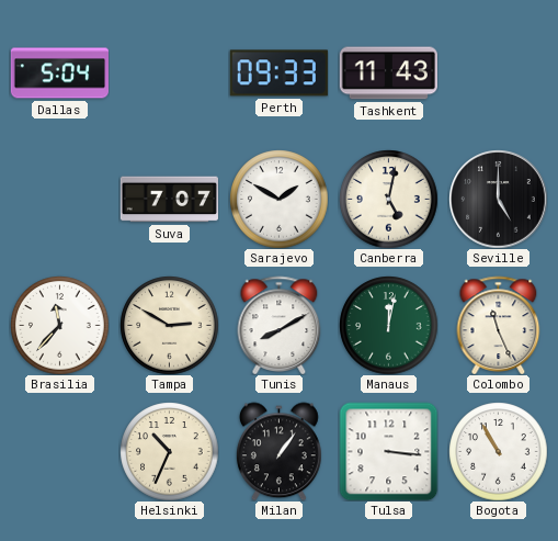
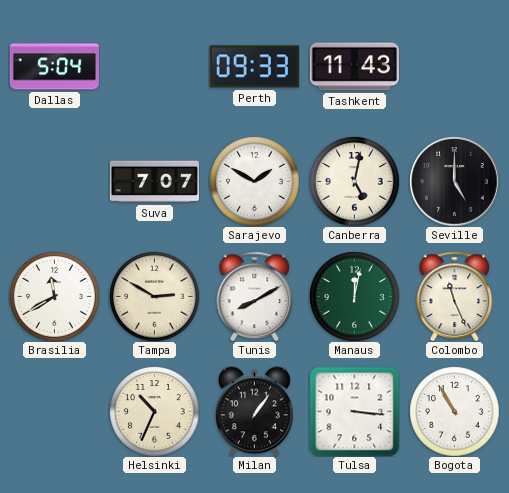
Brasilia: 11:37 -> 11:40 (54, 296)
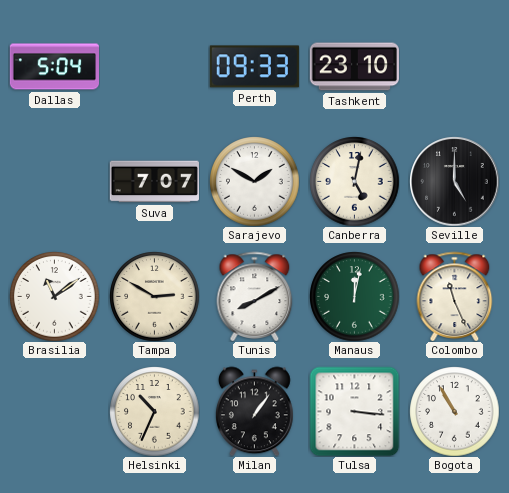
Tashkent: 11:43 -> 23:10 (354, 67)
Brasilia: 11:40 -> 11:09 (54, 296)
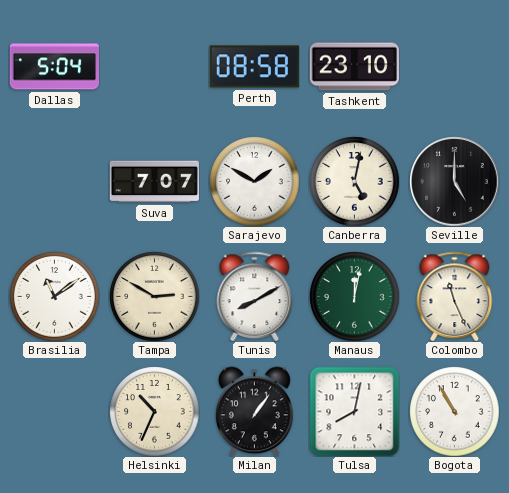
Perth: 09:33 -> 08:58 (254, 67)
Tulsa: 3:16 -> 8:02 (354, 411)
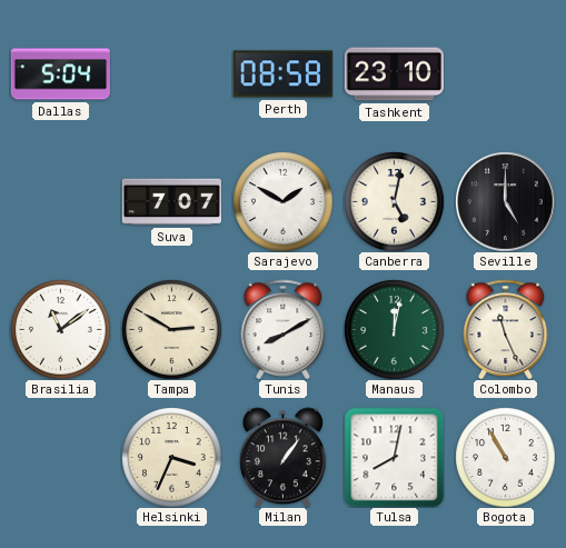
Helsinki: 10:34 -> 3:34 (171, 457)
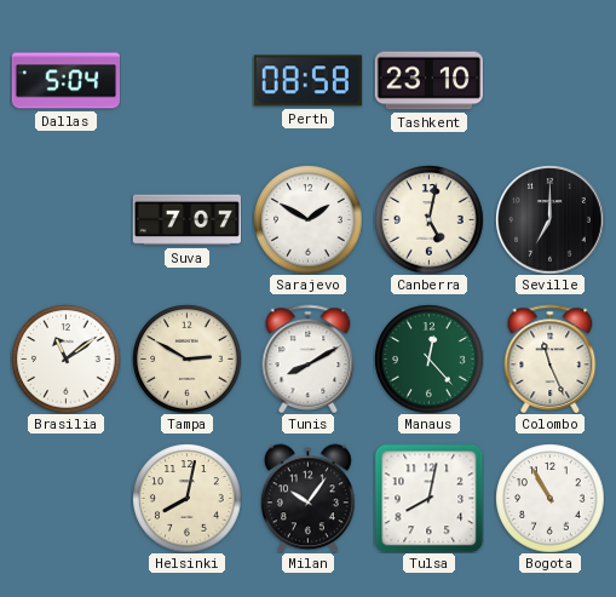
Seville: 5:00 -> 7:00 (549, 219)
Manaus: 12:02 -> 12:23 (428, 358)
Helsinki: 3:34 -> 8:02 (186, 498)
Milan: 1:06 -> 10:06 (307, 498)
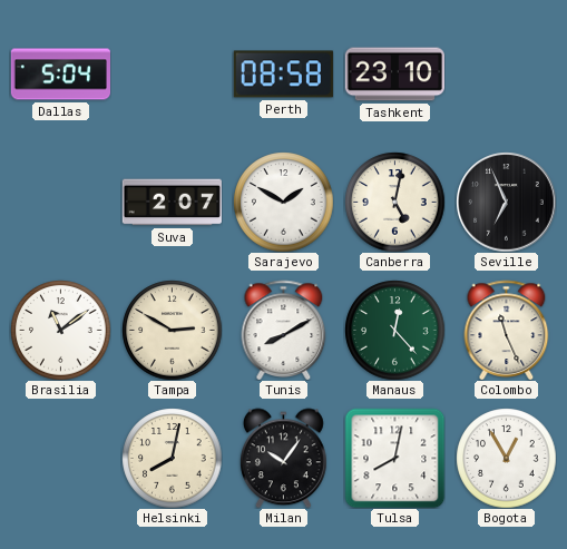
Suva: 7:07 -> 2:07 (172, 203)
Seville: 7:00 -> 6:56 (506, 202)
Bogota: 10:55 -> 12:55 (506, 458)
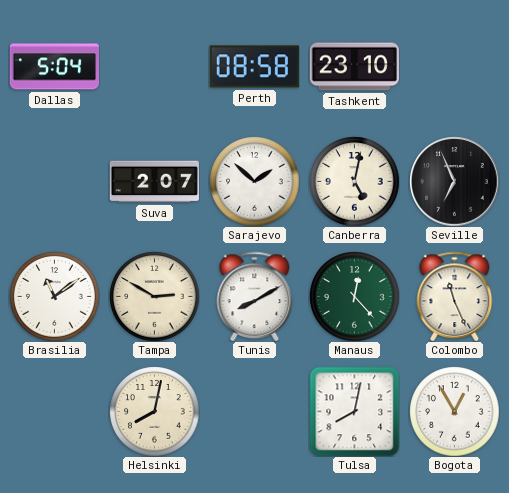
Sarajevo: 1:50 -> 1:52 (254, 181)
Milan: 10:06 -> none (283, 458)
